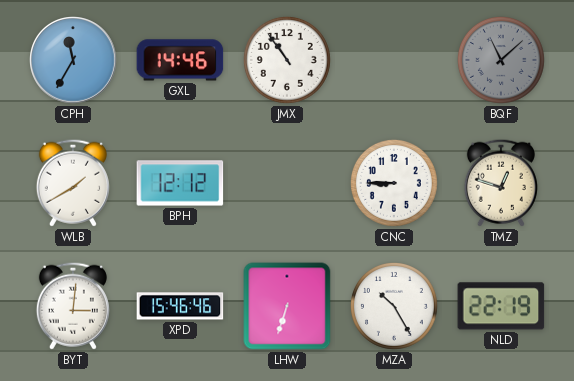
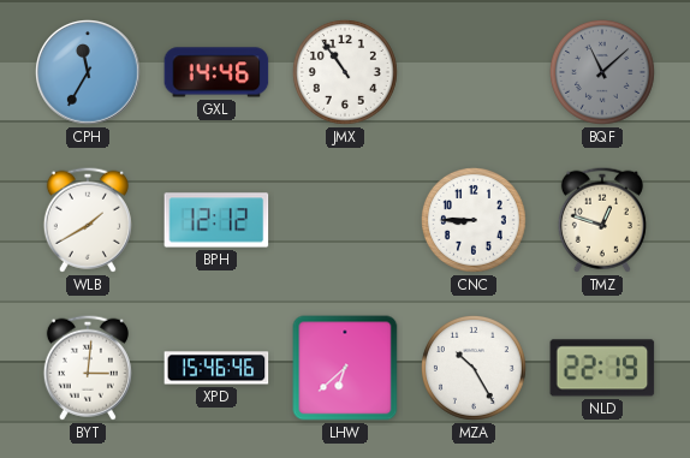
LHW: 6:33 -> 6:38 (345, 368)
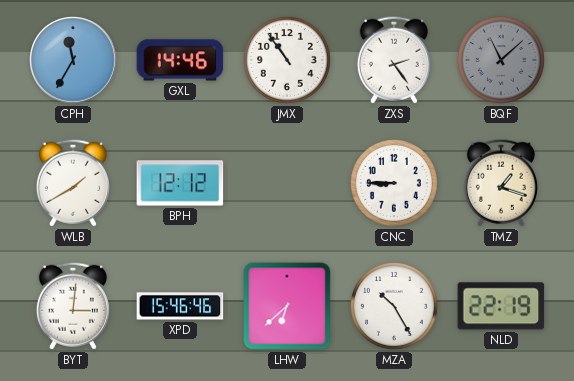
ZXS: none -> 2:24 (394, 60)
TMZ: 12:48 -> 1:18 (501, 183)
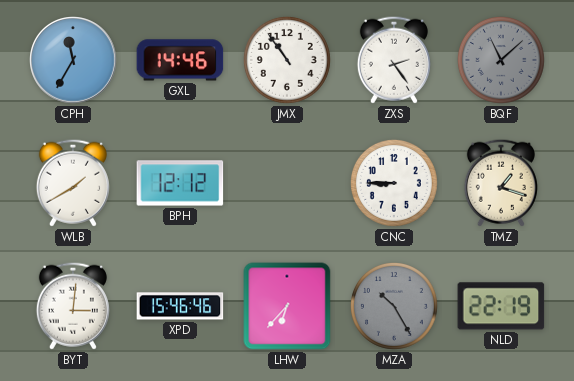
LHW: 6:38 -> 6:37 (287, 306)
MZA dial: white -> grey (394, 306)
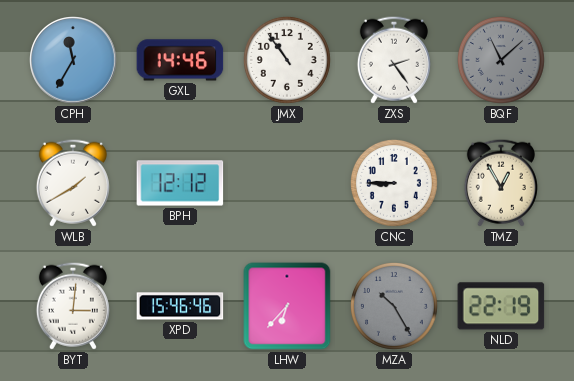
TMZ: 1:18 -> 12:55 (501, 183)
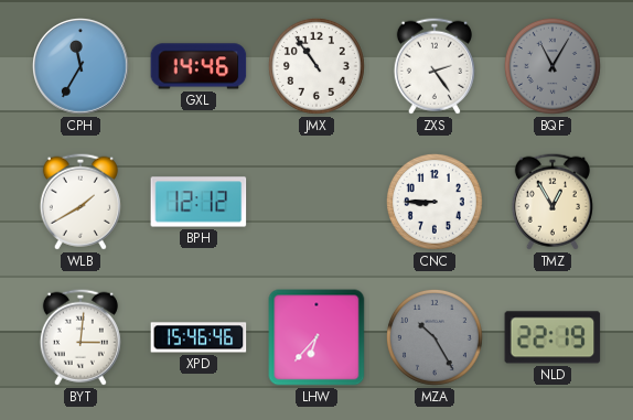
BQF: 11:08 -> 11:05 (552, 66)
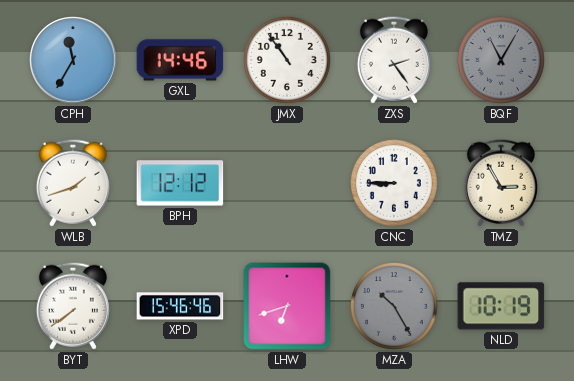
WLB: 1:40 -> 1:42 (73, 183)
TMZ: 12:55 -> 2:55 (501, 183)
BYT: 3:01 -> 7:39 (73, 306)
LHW: 6:37 -> 6:42 (287, 306)
NLD: 22:19 -> 10:19 (501, 306)
